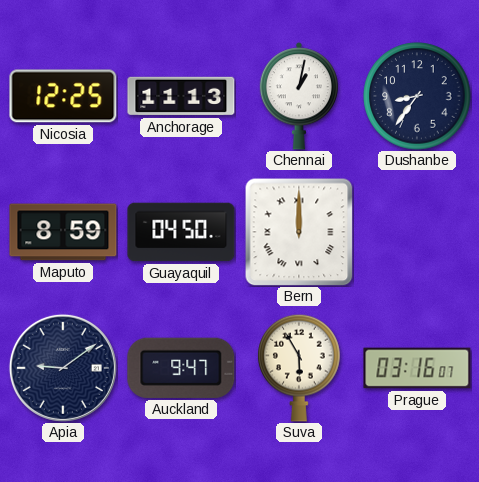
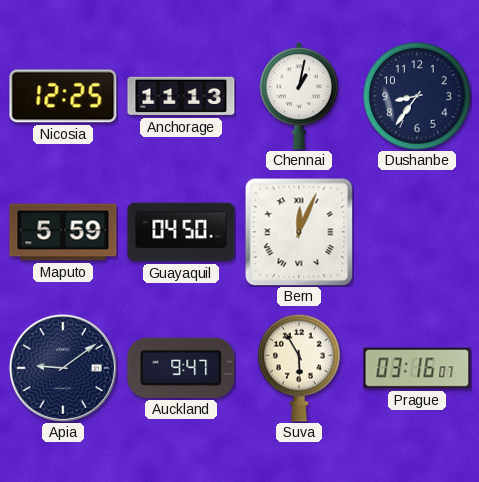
Maputo: 8:59 -> 5:59 (63, 232)
Bern: 12:00 -> 12:04 (299, 232)
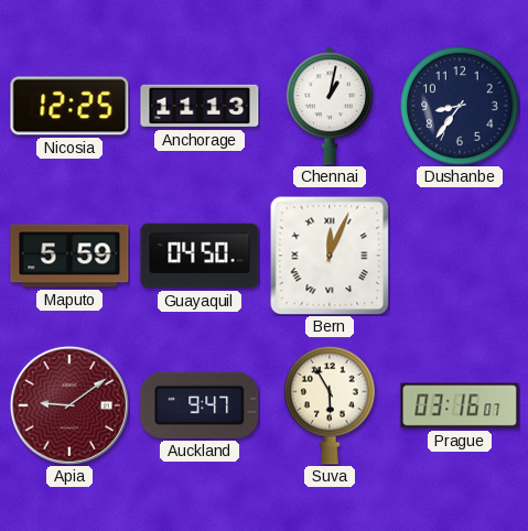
Apia dial: navy -> burgundy (69, 405)
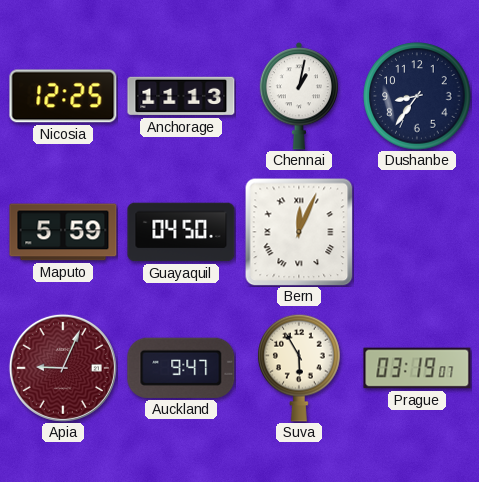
Apia: 9:09 -> 9:04 (63, 368)
Prague: 03:16 -> 03:19 (417, 368)
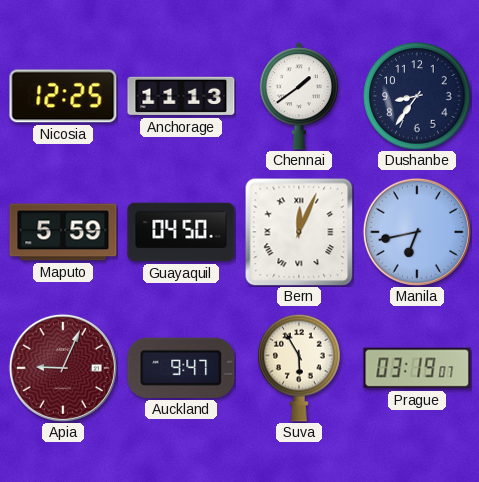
Chennai: 1:02 -> 1:39 (299, 96)
Manila: none -> 6:43 (417, 232)
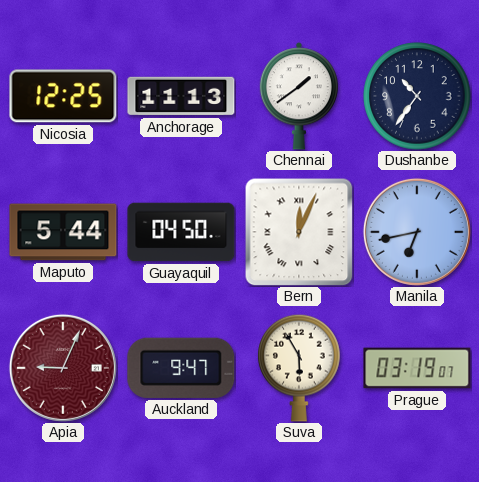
Dushanbe: 8:36 -> 10:36 (417, 96)
Maputo: 5:59 -> 5:44 (63, 232)
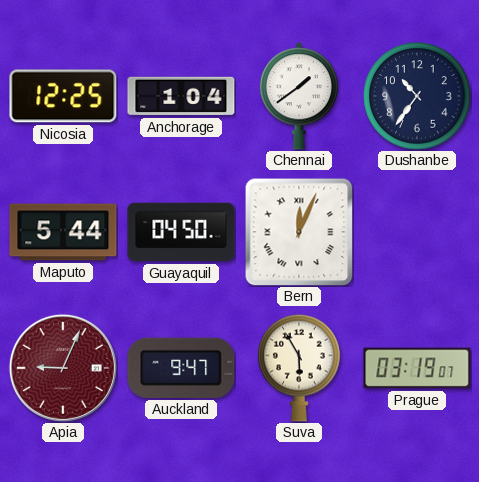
Anchorage: 11:13 -> 1:04 (181, 96)
Manila: 6:43 -> none (417, 232)
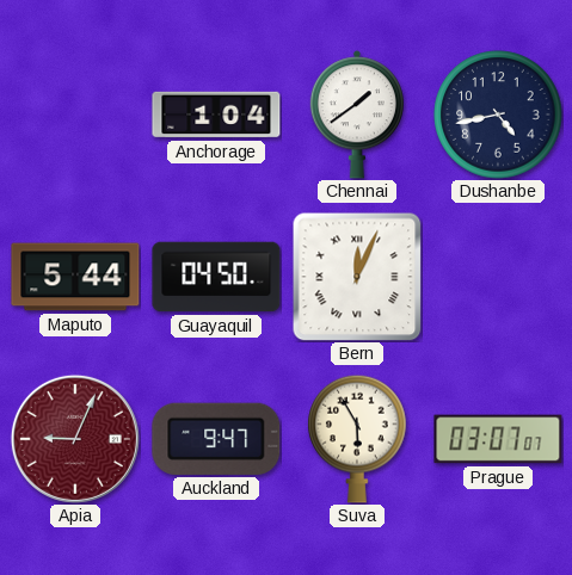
Nicosia: 12:25 -> none (63, 96)
Dushanbe: 10:36 -> 4:43 (498, 115)
Prague: 03:19 -> 03:07 (498, 439)
